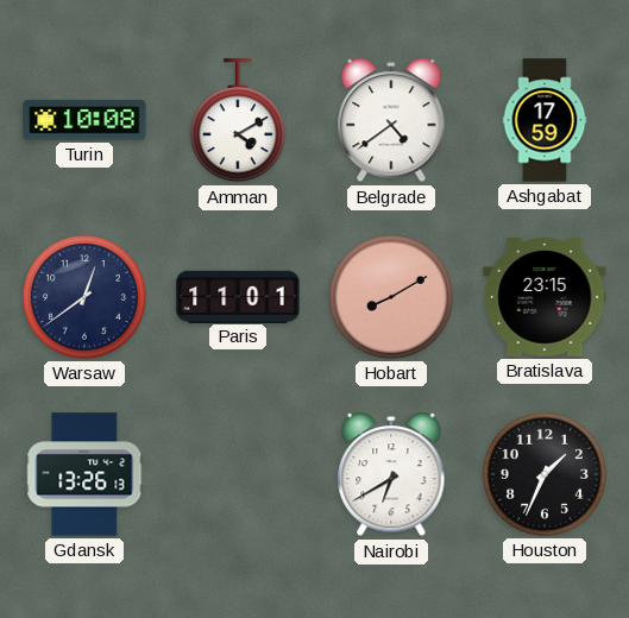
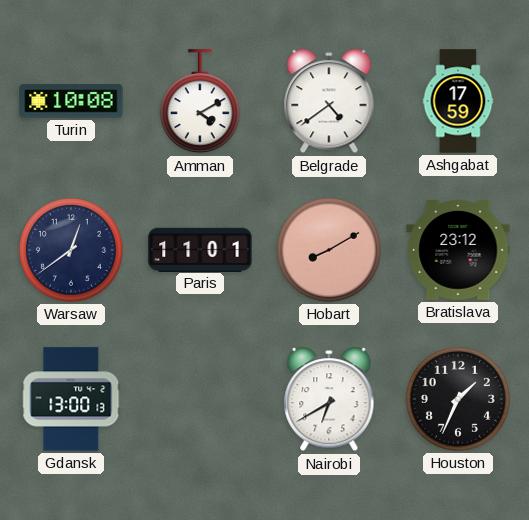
Bratislava: 23:15 -> 23:12 (458, 251)
Gdansk: 13:26 -> 13:00 (71, 399)
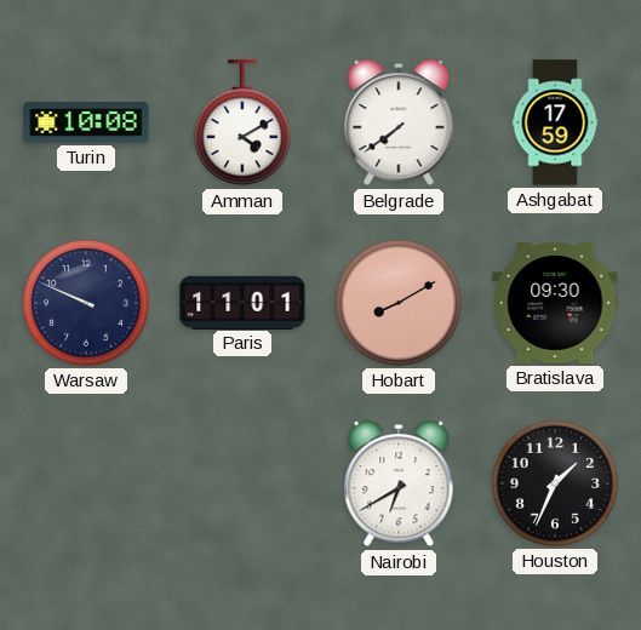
Belgrade: 4:39 -> 7:39 (399, 124)
Warsaw: 12:39 -> 9:49 (86, 303)
Bratislava: 23:12 -> 09:30 (555, 304)
Gdansk: 13:00 -> none (71, 399)
